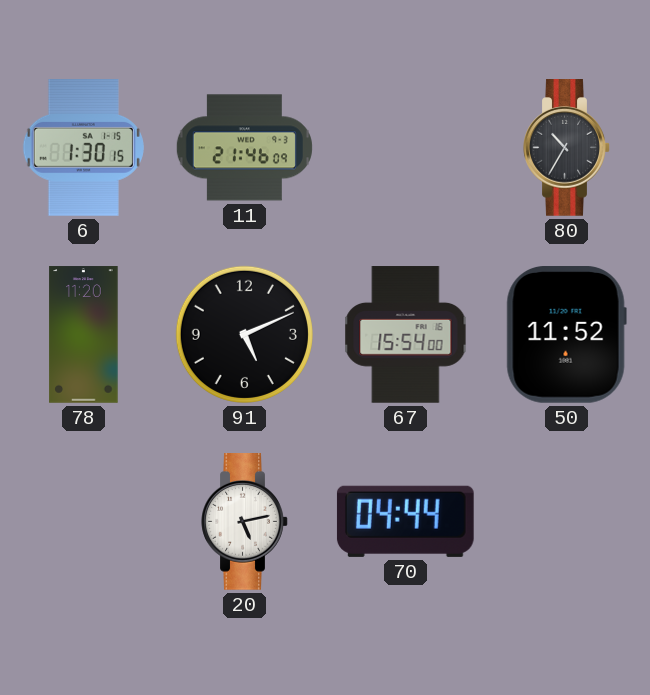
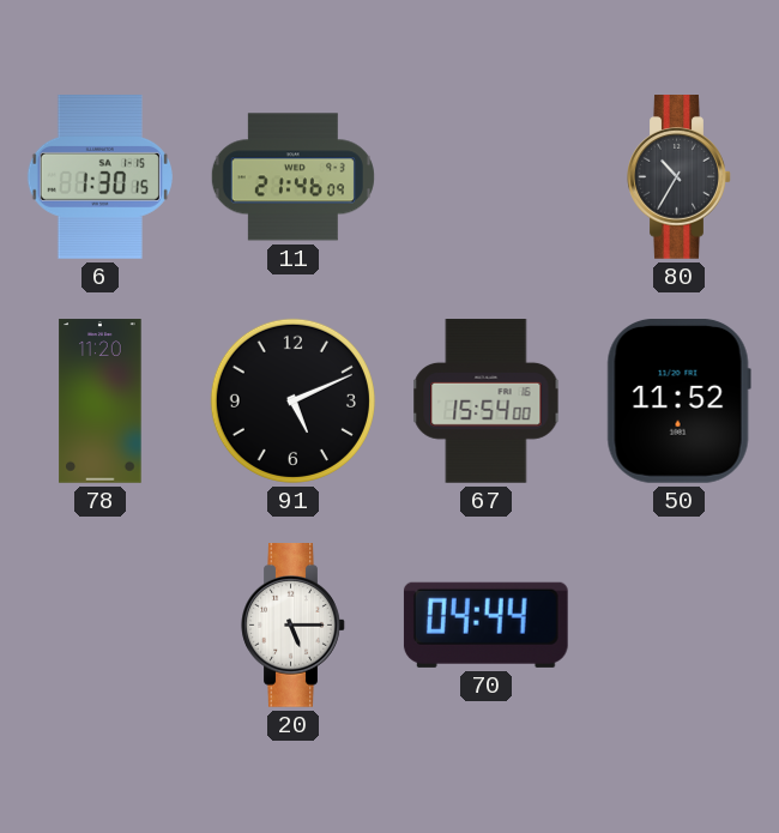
20: 5:13 -> 5:15 (294, 626)
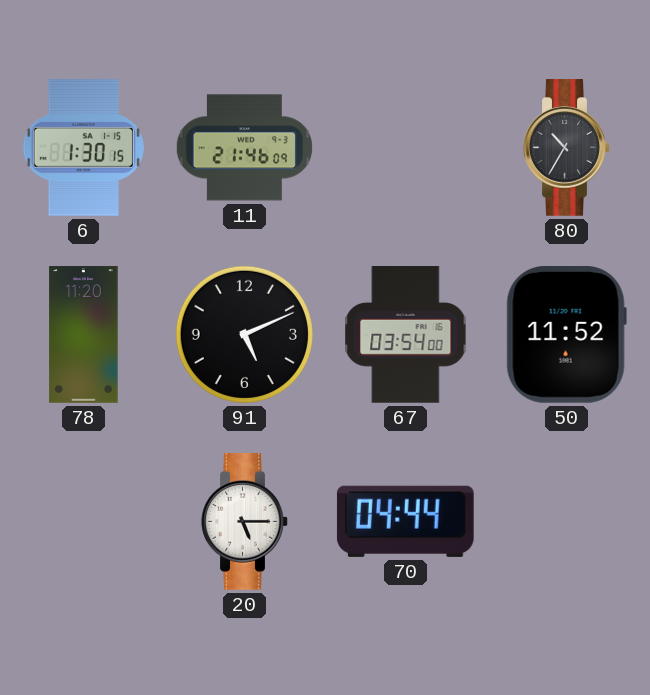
67: 15:54 -> 03:54 (406, 335)
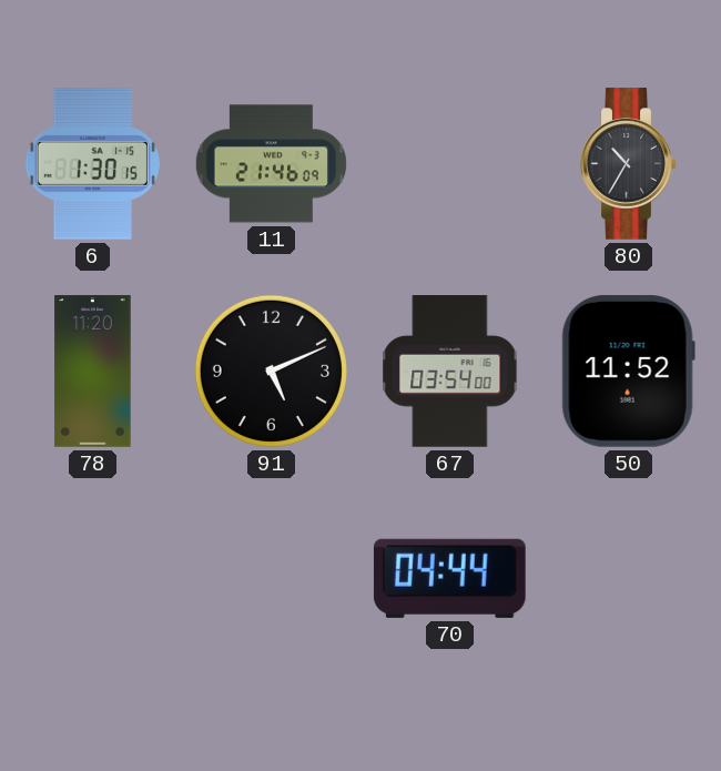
20: 5:15 -> none (245, 522)
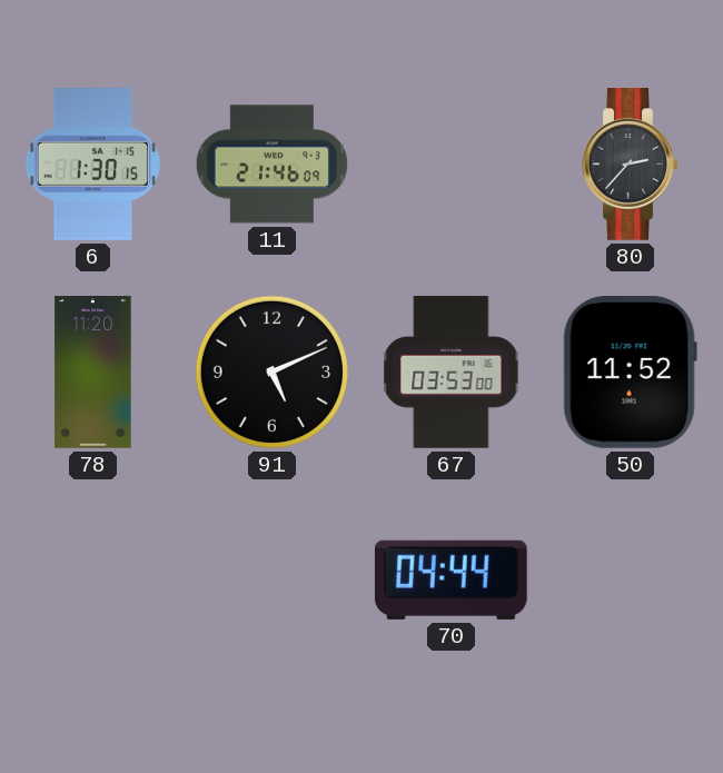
80: 10:35 -> 2:37 (631, 165)
67: 03:54 -> 03:53 (452, 373)
